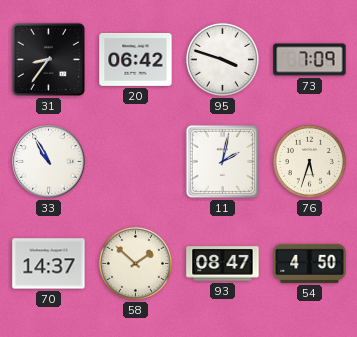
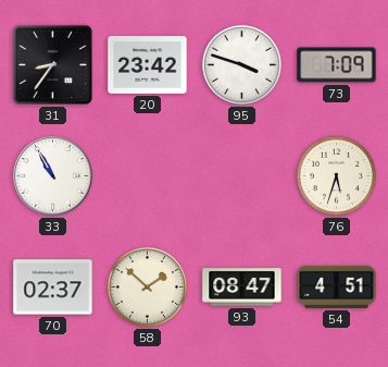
20: 06:42 -> 23:42 (148, 64)
11: 2:02 -> none (222, 161)
70: 14:37 -> 02:37 (53, 288)
54: 4:50 -> 4:51 (337, 286)
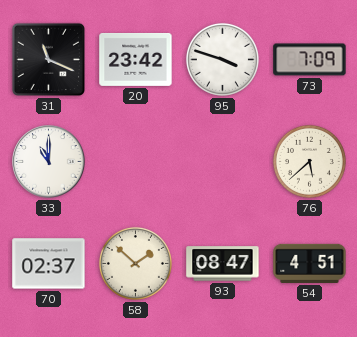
31: 8:36 -> 11:19 (48, 59)
33: 10:55 -> 11:00 (49, 162)
76: 5:33 -> 5:38 (309, 161)
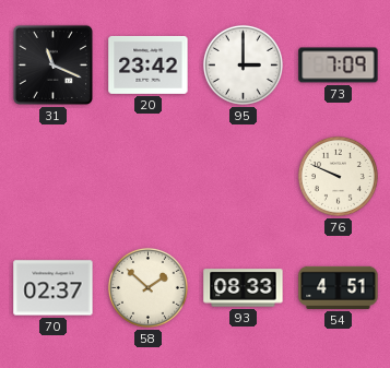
95: 3:48 -> 3:00 (243, 64)
33: 11:00 -> none (49, 162)
76: 5:38 -> 9:49 (338, 176)
93: 08:47 -> 08:33 (244, 288)
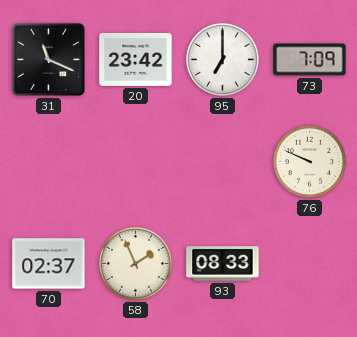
95: 3:00 -> 7:00 (222, 59)
58: 1:52 -> 1:56 (135, 263)
54: 4:51 -> none (339, 287)
